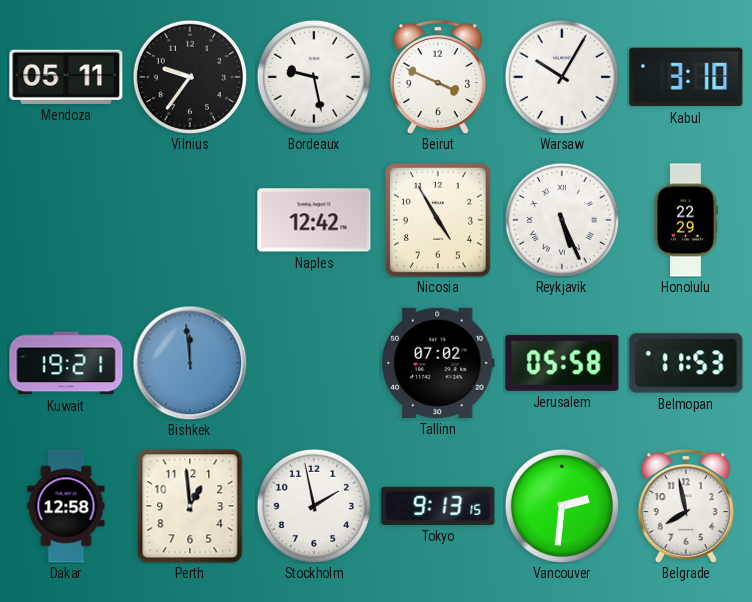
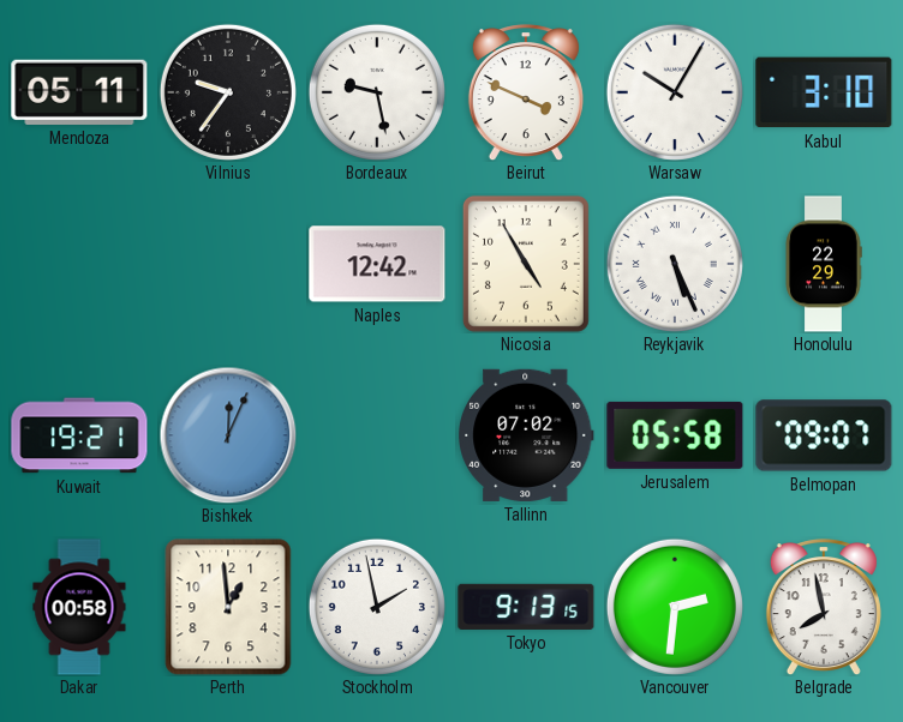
Bishkek: 11:59 -> 12:04 (228, 435)
Belmopan: 11:53 -> 09:07 (824, 435)
Dakar: 12:58 -> 00:58 (79, 607)
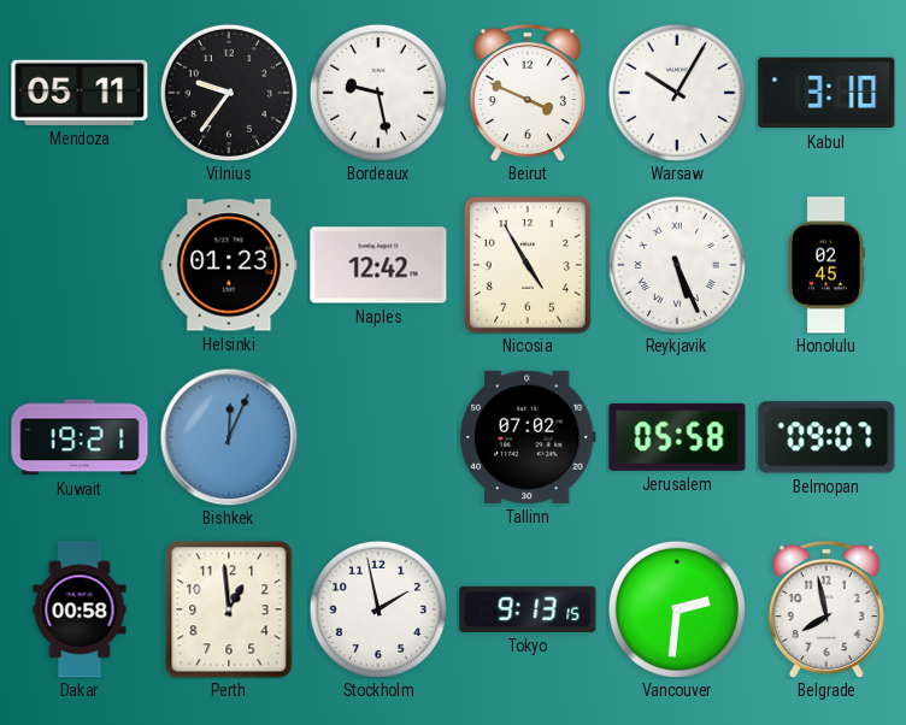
Helsinki: none -> 01:23 (229, 265)
Honolulu: 22:29 -> 02:45 (826, 265)
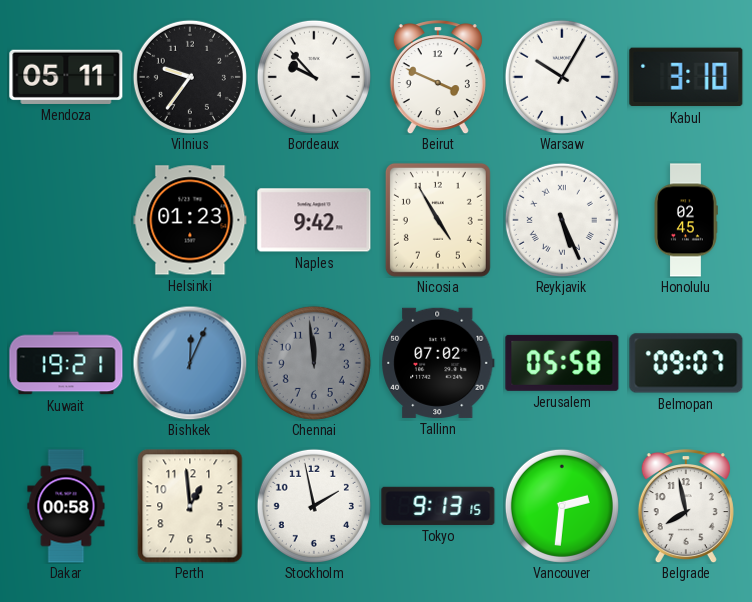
Bordeaux: 9:28 -> 9:53 (314, 77)
Naples: 12:42 -> 9:42 (314, 220)
Chennai: none -> 11:59 (314, 363)
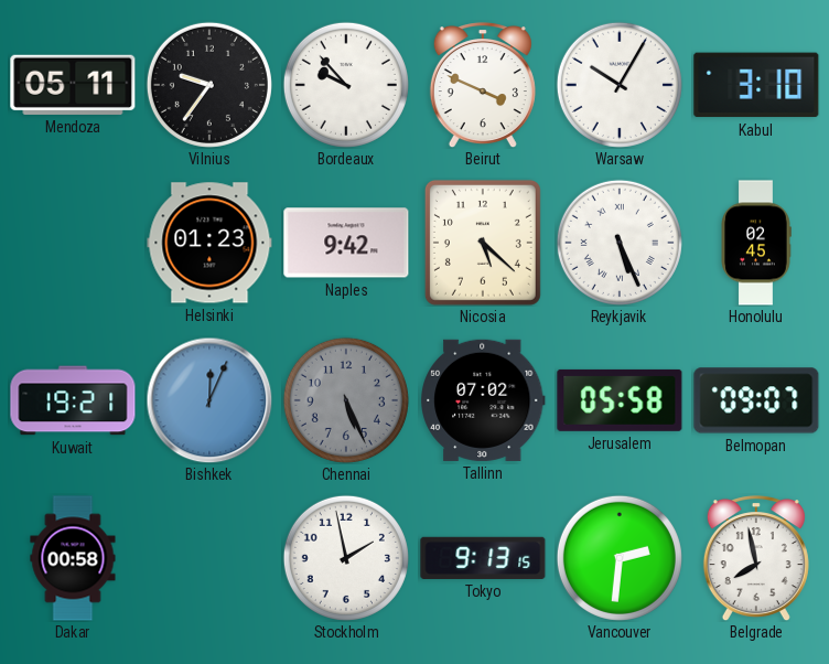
Nicosia: 4:55 -> 5:22 (483, 243)
Chennai: 11:59 -> 5:26 (346, 400)
Perth: 12:59 -> none (190, 506)
